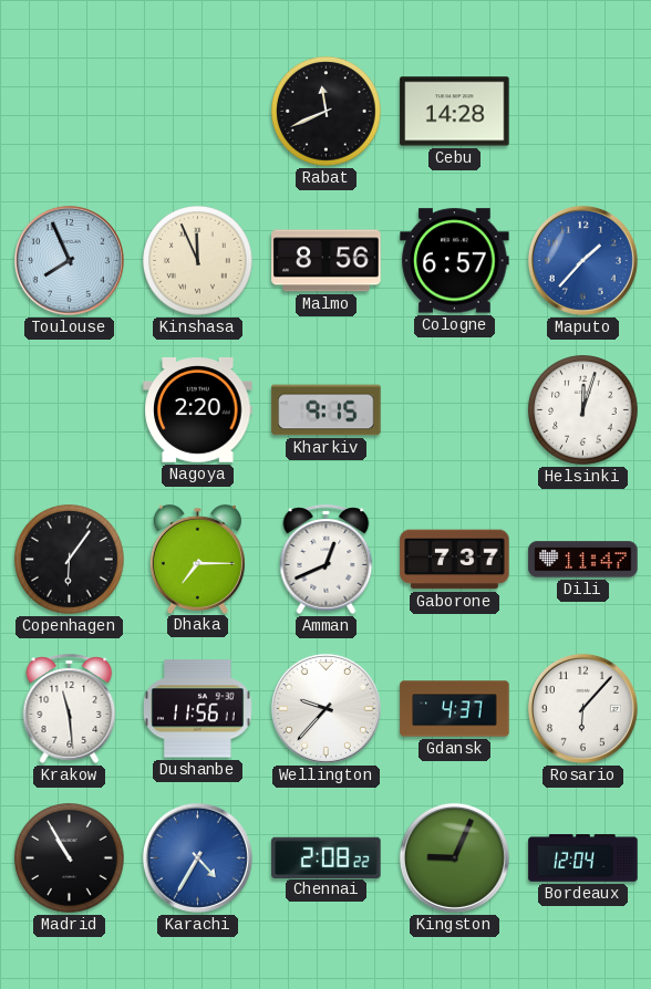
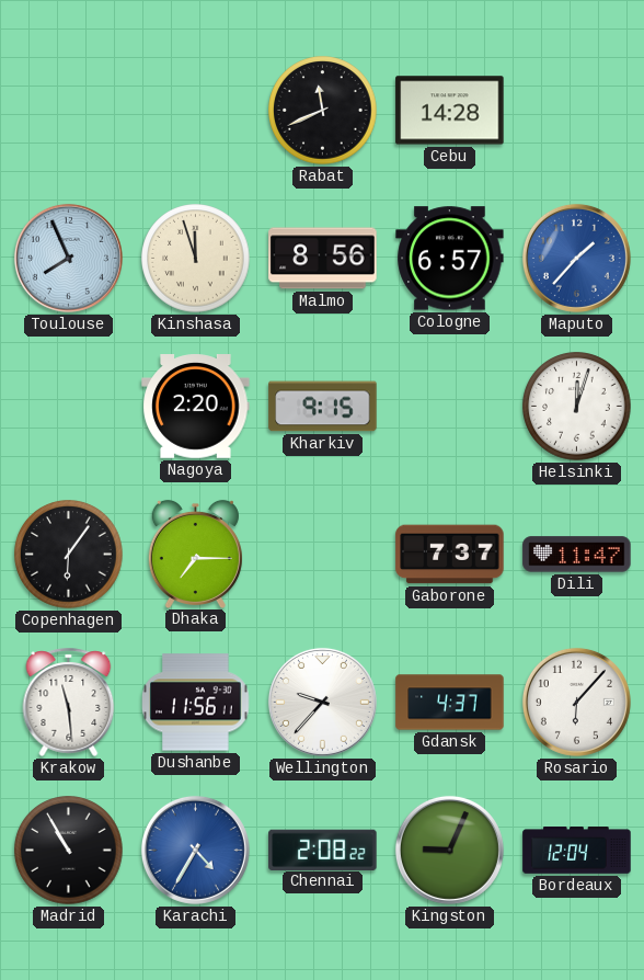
Kinshasa: 11:56 -> 11:57 (196, 259)
Amman: 12:41 -> none (327, 559)
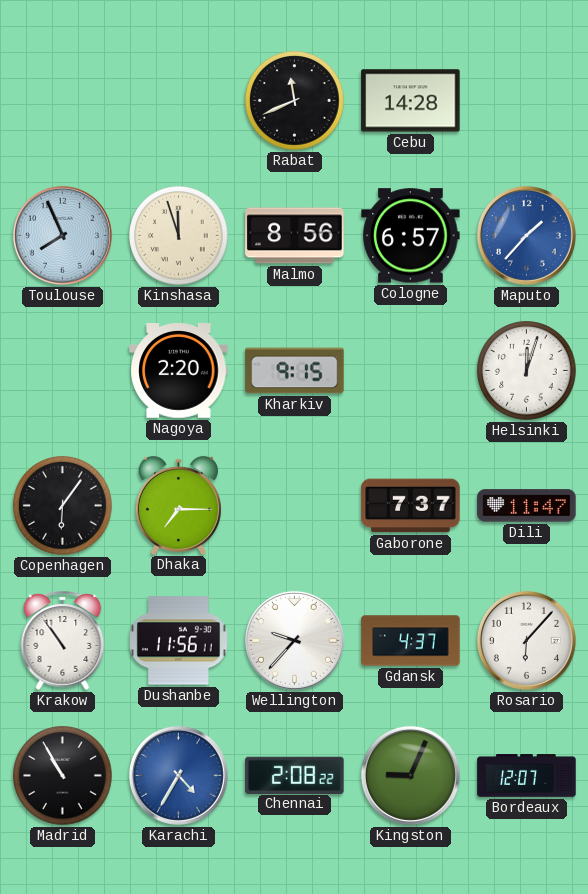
Krakow: 11:29 -> 10:54 (63, 640)
Bordeaux: 12:04 -> 12:07 (527, 776)
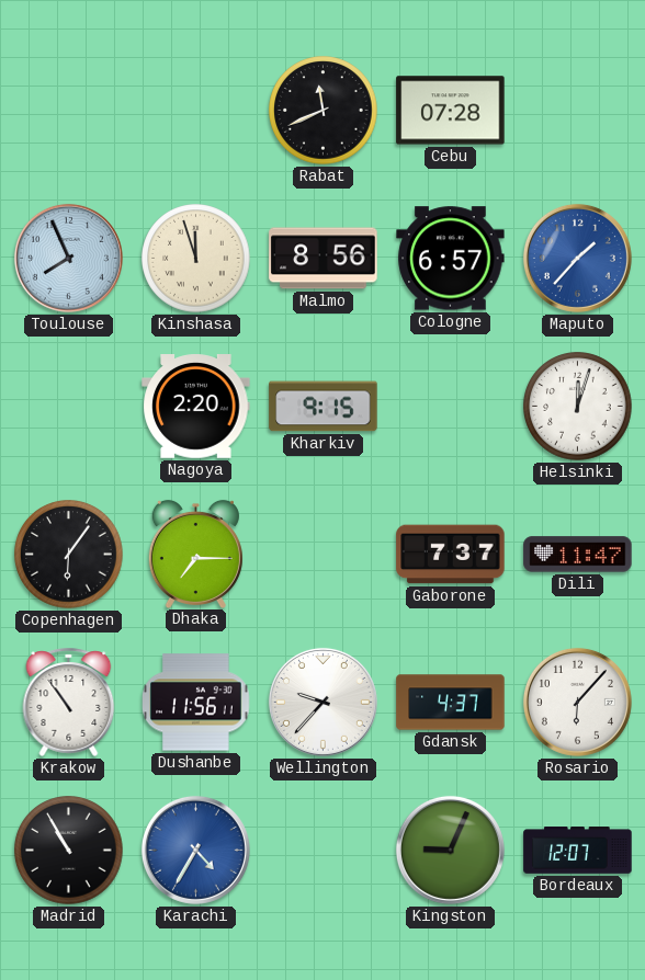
Cebu: 14:28 -> 07:28 (451, 111)
Chennai: 2:08 -> none (295, 775)
